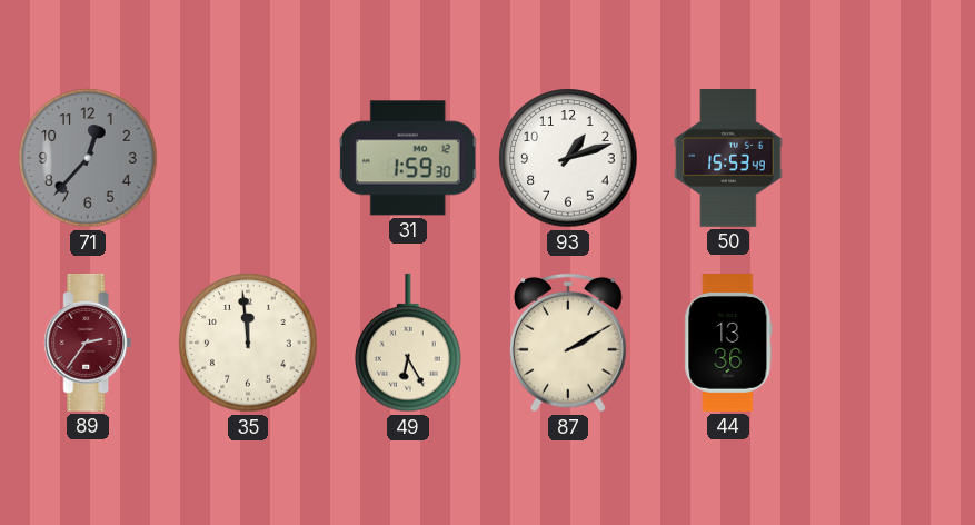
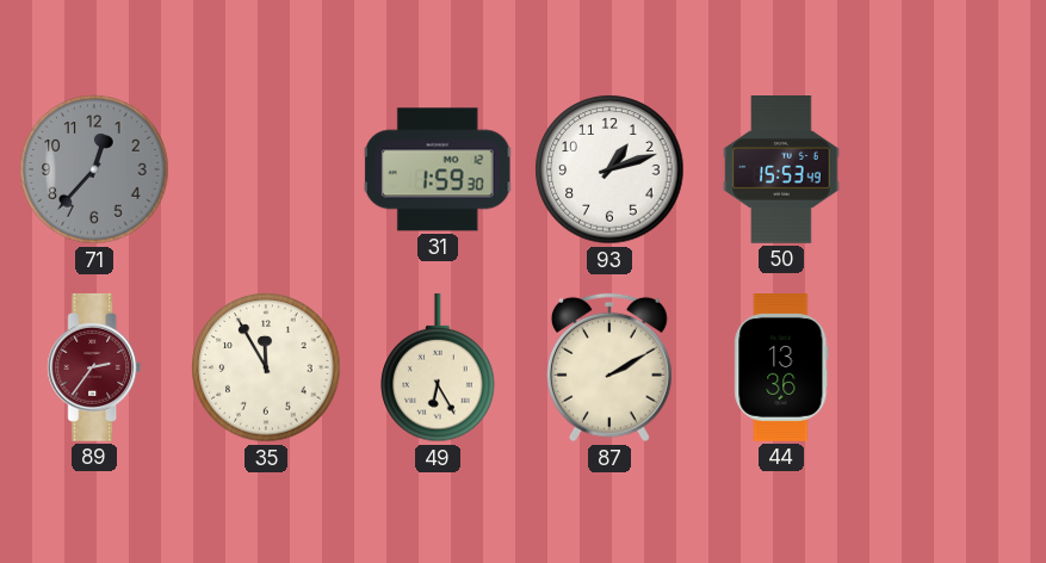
35: 11:59 -> 11:55 (266, 367)
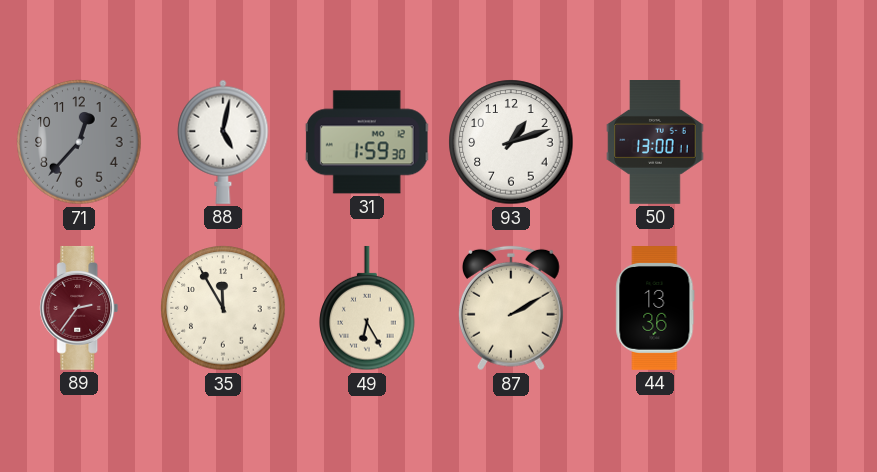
88: none -> 5:02 (223, 142)
50: 15:53 -> 13:00 (655, 143)
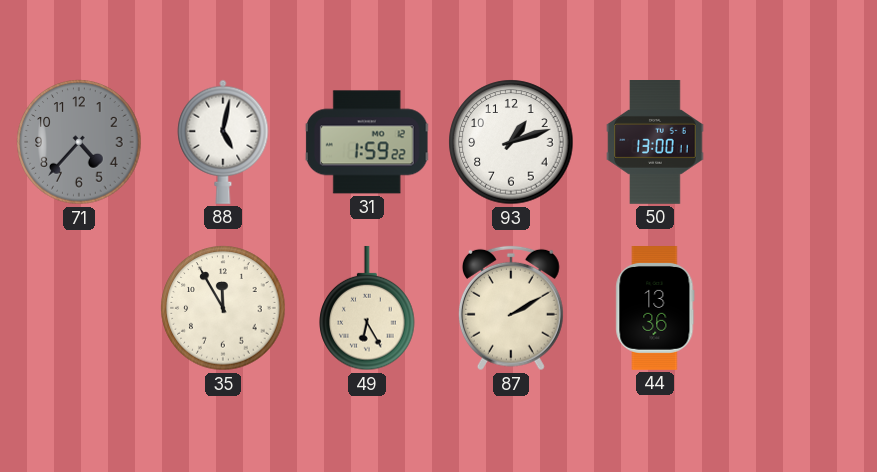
71: 12:37 -> 4:37 (79, 142)
31: 1:59:30 -> 1:59:22 (367, 142)
89: 2:36 -> none (79, 308)
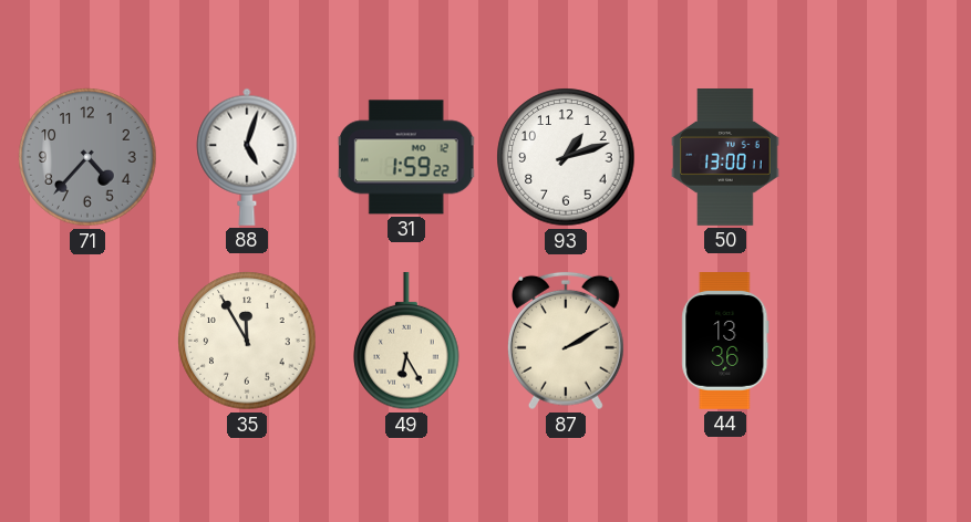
88: 5:02 -> 5:03 (247, 157)
